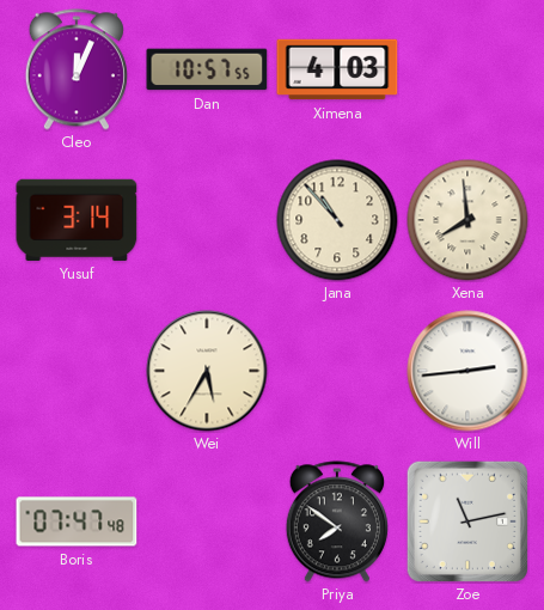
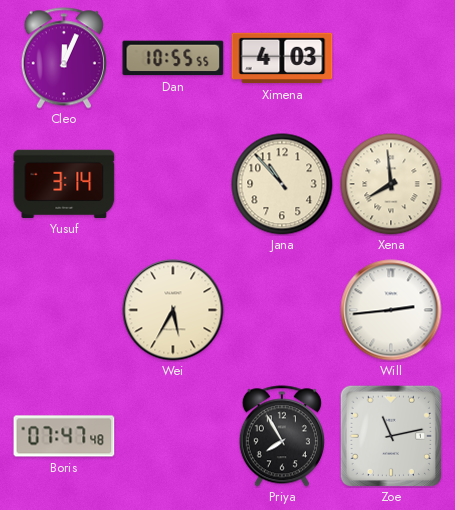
Dan: 10:57 -> 10:55 (173, 58)
Priya: 7:51 -> 7:55 (282, 436)
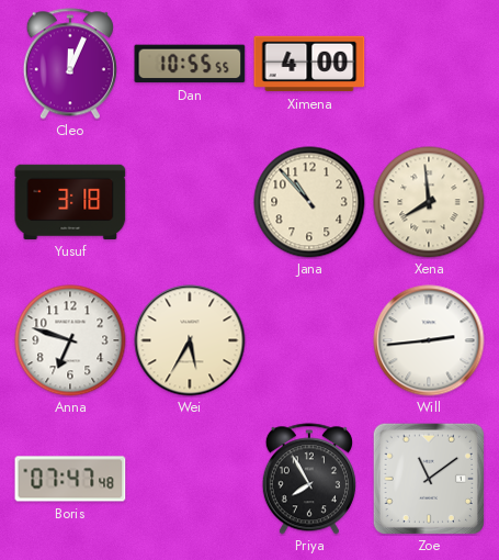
Ximena: 4:03 -> 4:00 (309, 64)
Yusuf: 3:14 -> 3:18 (70, 202)
Anna: none -> 6:48 (70, 340)
Zoe: 11:13 -> 11:09 (428, 478)
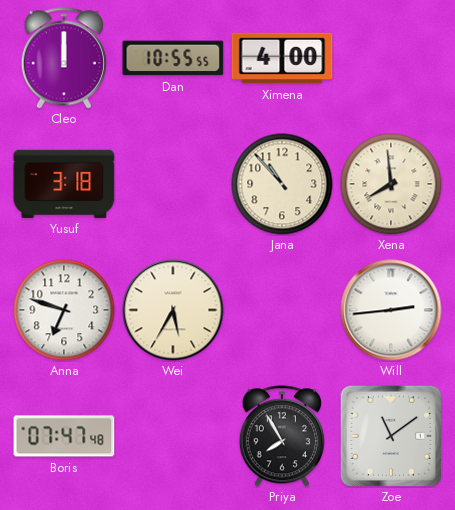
Cleo: 12:04 -> 12:00 (64, 58)
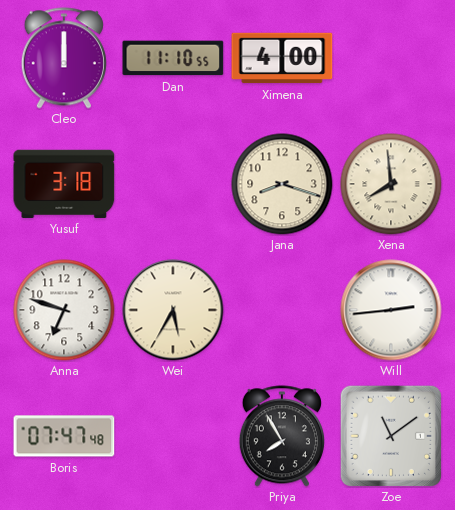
Dan: 10:55 -> 11:10 (173, 58)
Jana: 10:53 -> 8:18 (282, 184)
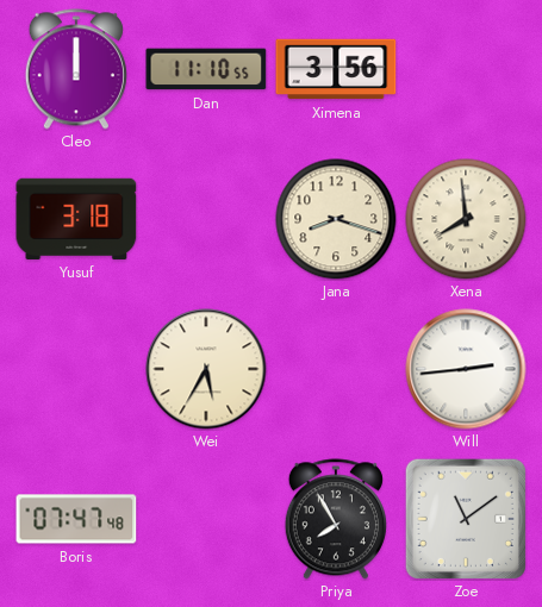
Ximena: 4:00 -> 3:56 (336, 69)
Anna: 6:48 -> none (64, 310)
